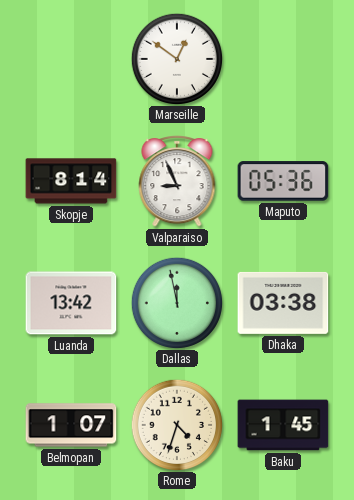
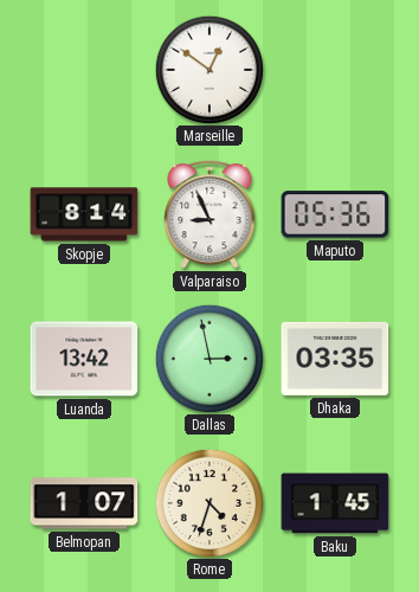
Dallas: 11:58 -> 2:58 (208, 358)
Dhaka: 03:38 -> 03:35 (335, 359)
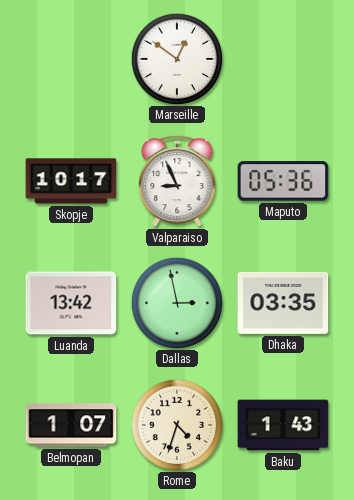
Skopje: 8:14 -> 10:17 (71, 181)
Baku: 1:45 -> 1:43 (283, 425)
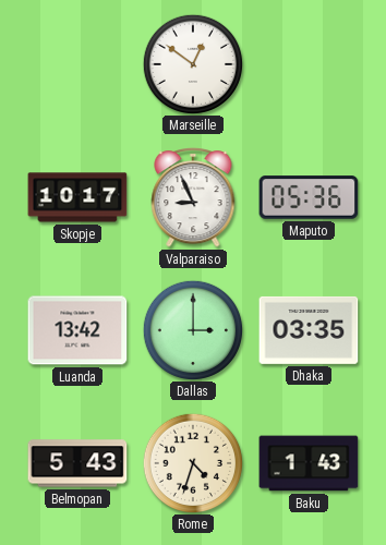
Dallas: 2:58 -> 3:00 (192, 329)
Belmopan: 1:07 -> 5:43 (77, 463)
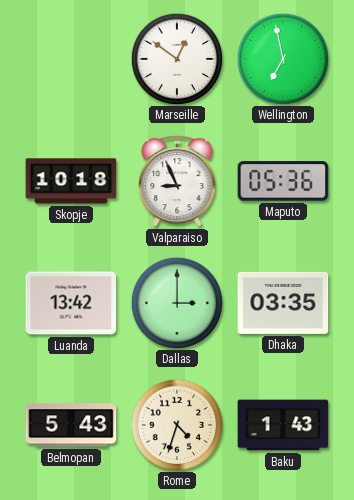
Wellington: none -> 6:58 (282, 58)
Skopje: 10:17 -> 10:18 (71, 181)
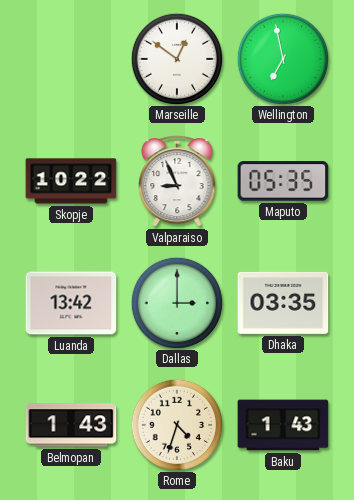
Skopje: 10:18 -> 10:22 (71, 181)
Maputo: 05:36 -> 05:35 (283, 181)
Belmopan: 5:43 -> 1:43 (71, 425)
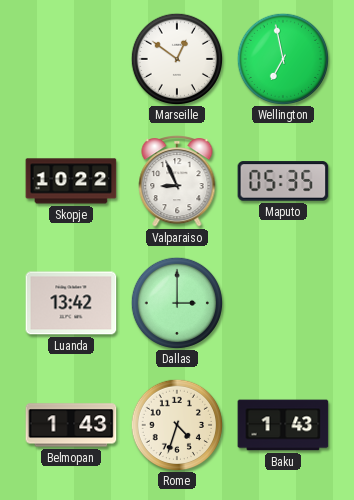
Dhaka: 03:35 -> none (283, 303)
